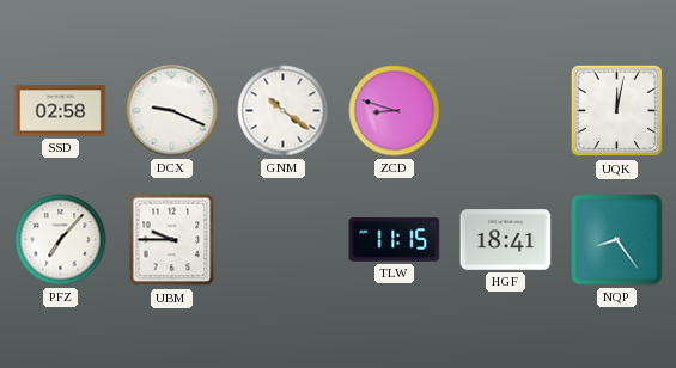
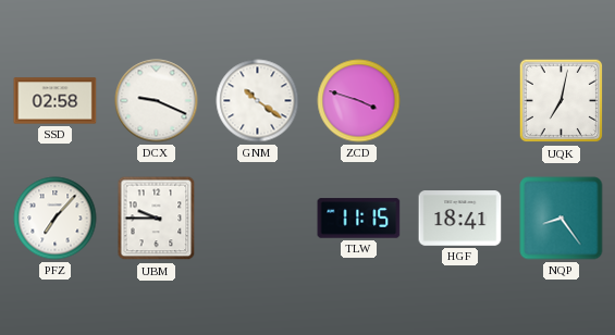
ZCD: 8:48 -> 3:48 (359, 101)
UQK: 12:02 -> 7:02 (562, 101)
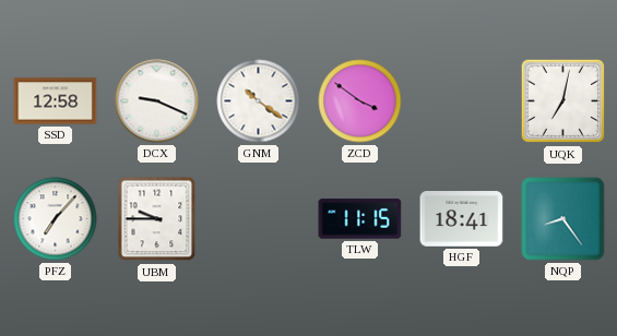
SSD: 02:58 -> 12:58 (56, 101)
ZCD: 3:48 -> 3:51 (360, 101)
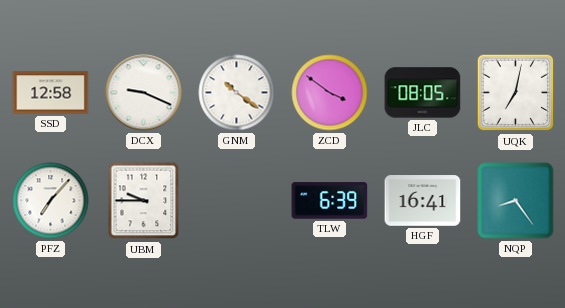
JLC: none -> 08:05 (423, 93)
TLW: 11:15 -> 6:39 (330, 201)
HGF: 18:41 -> 16:41 (423, 201)
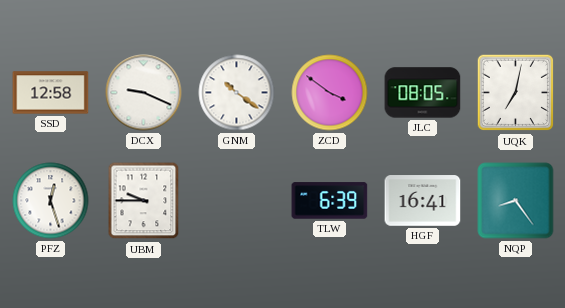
PFZ: 7:07 -> 12:27 (51, 201)
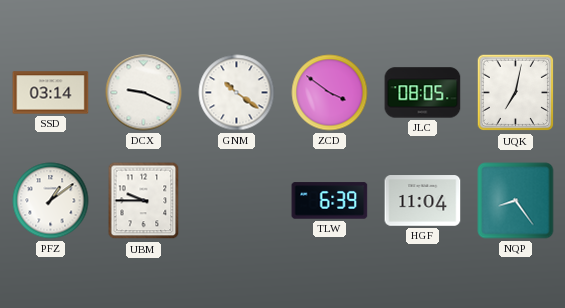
SSD: 12:58 -> 03:14 (51, 93)
PFZ: 12:27 -> 1:09 (51, 201)
HGF: 16:41 -> 11:04 (423, 201)
